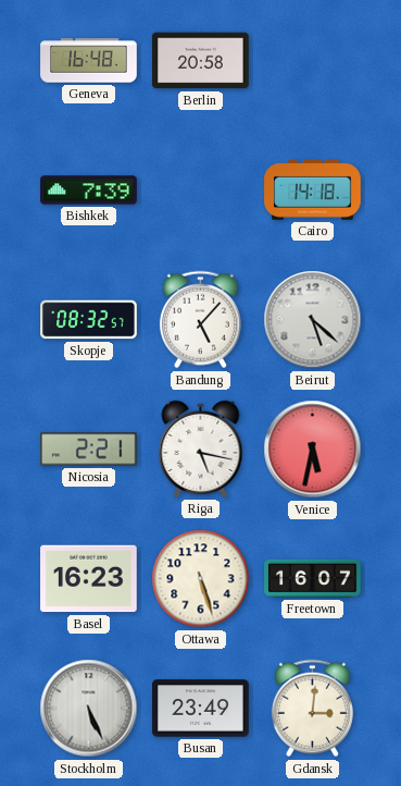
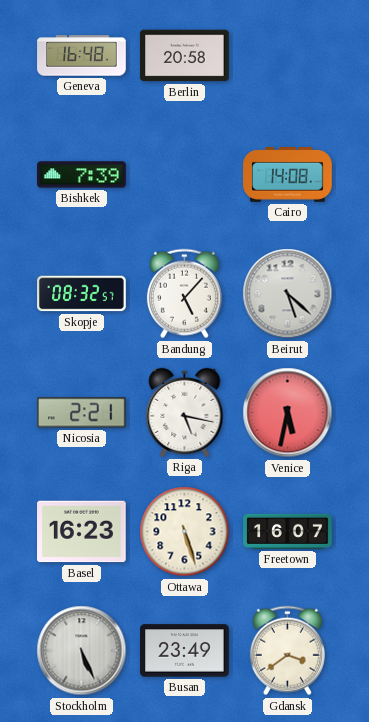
Cairo: 14:18 -> 14:08 (288, 175)
Gdansk: 3:01 -> 3:39 (287, 651)
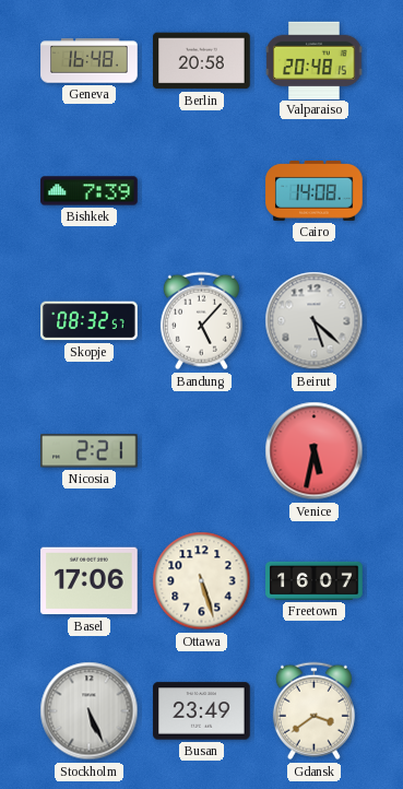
Valparaiso: none -> 20:48 (315, 60)
Riga: 5:17 -> none (185, 412)
Basel: 16:23 -> 17:06 (90, 581)
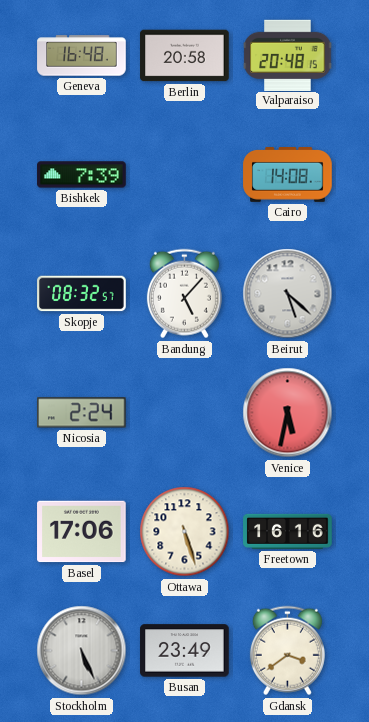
Nicosia: 2:21 -> 2:24 (82, 413)
Freetown: 16:07 -> 16:16 (288, 531)
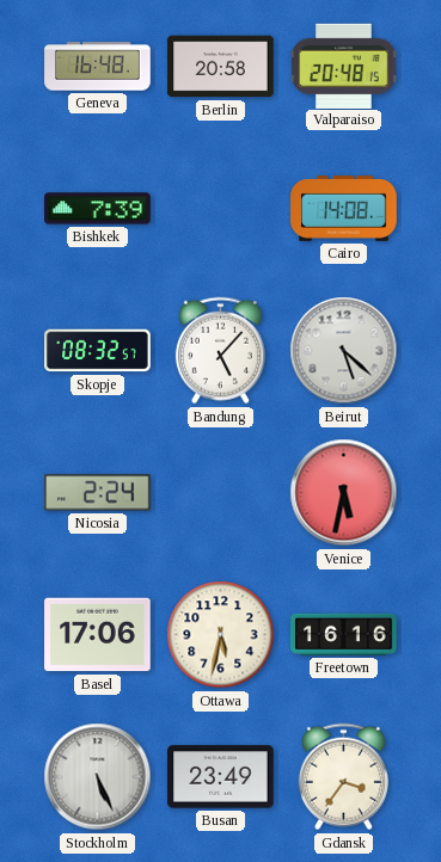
Ottawa: 5:27 -> 5:32 (221, 635)
Gdansk: 3:39 -> 3:36 (343, 777)
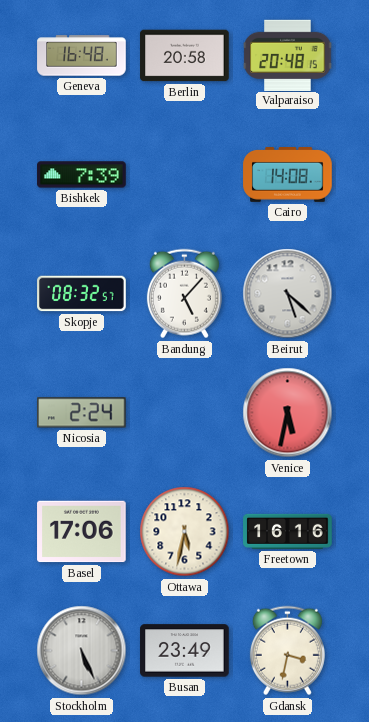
Gdansk: 3:36 -> 3:32 (287, 651)
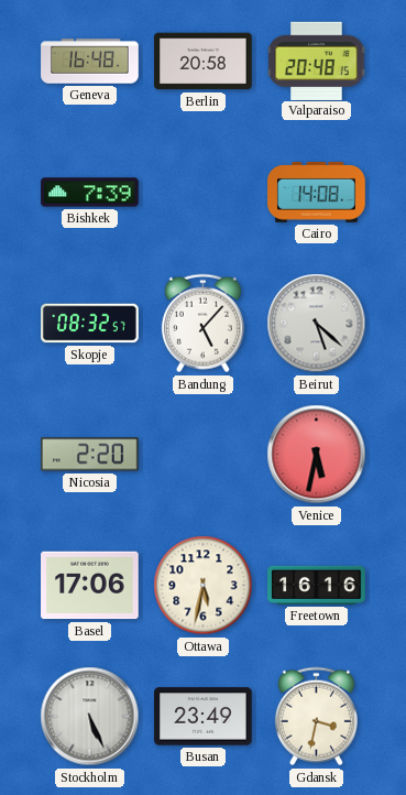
Nicosia: 2:24 -> 2:20 (90, 455)
